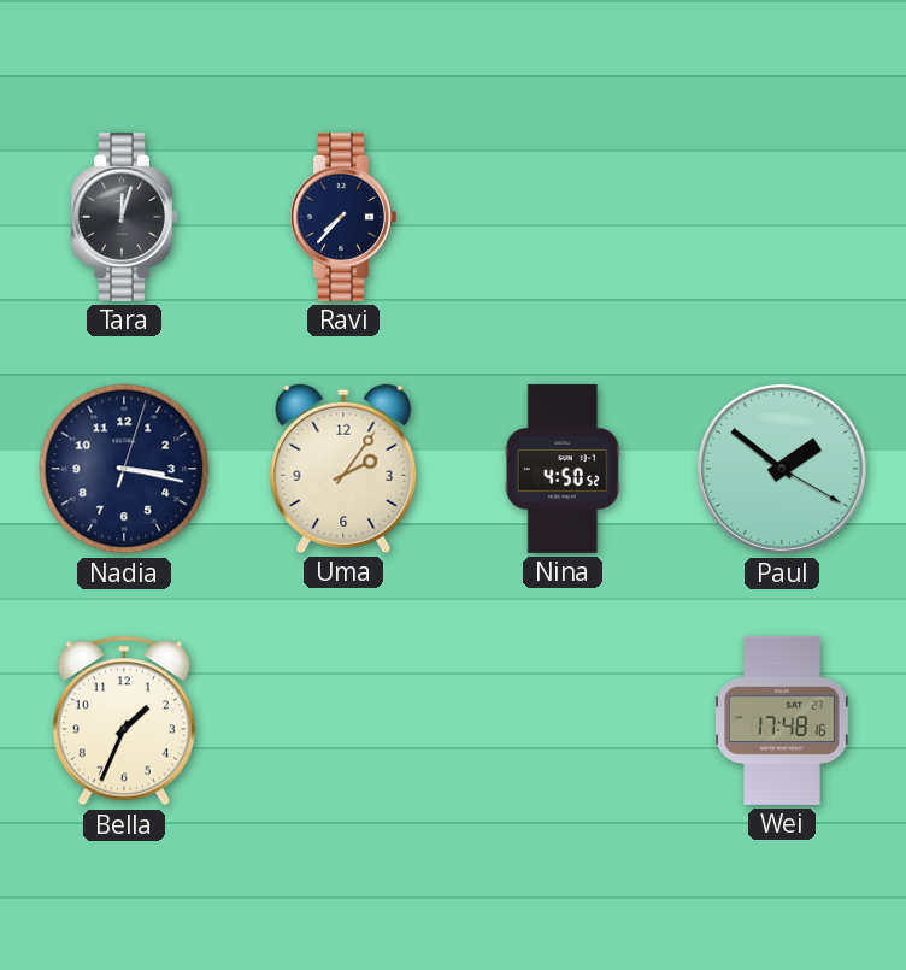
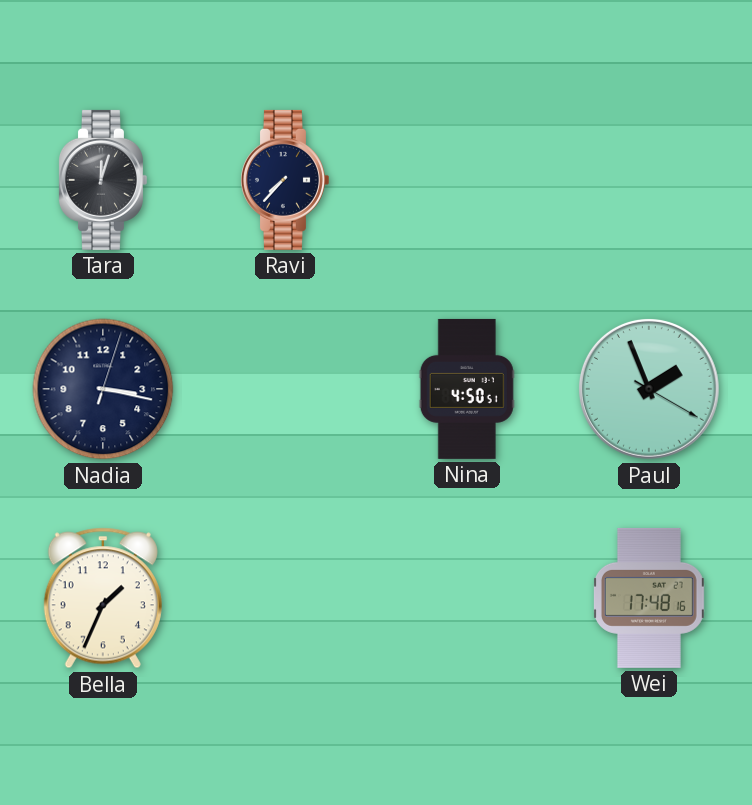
Uma: 2:06 -> none (343, 469)
Nina: 4:50:52 -> 4:50:51 (467, 389)
Paul: 1:51 -> 1:56 (649, 389)
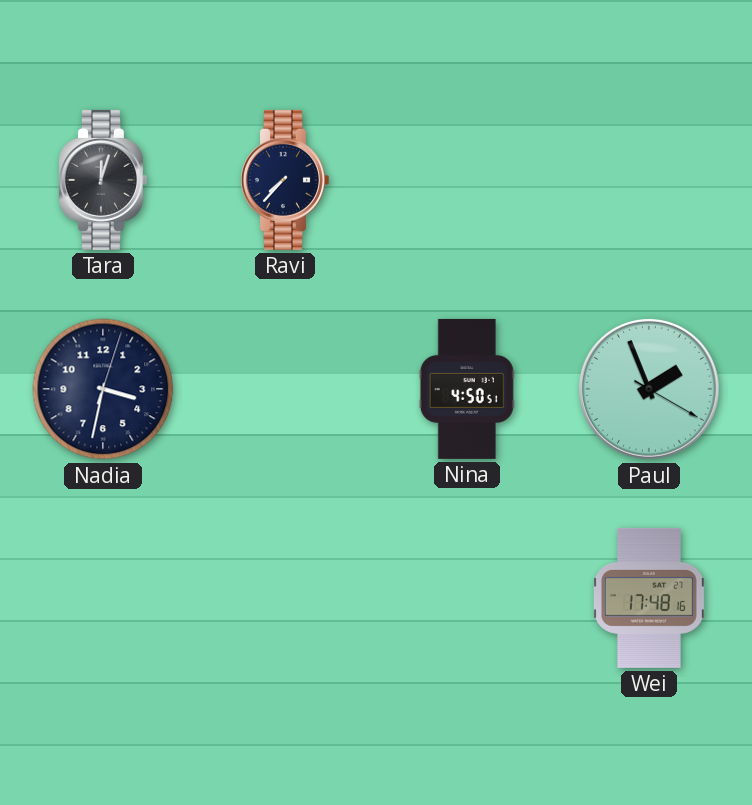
Nadia: 3:17 -> 3:32 (103, 389)
Bella: 1:34 -> none (103, 598)
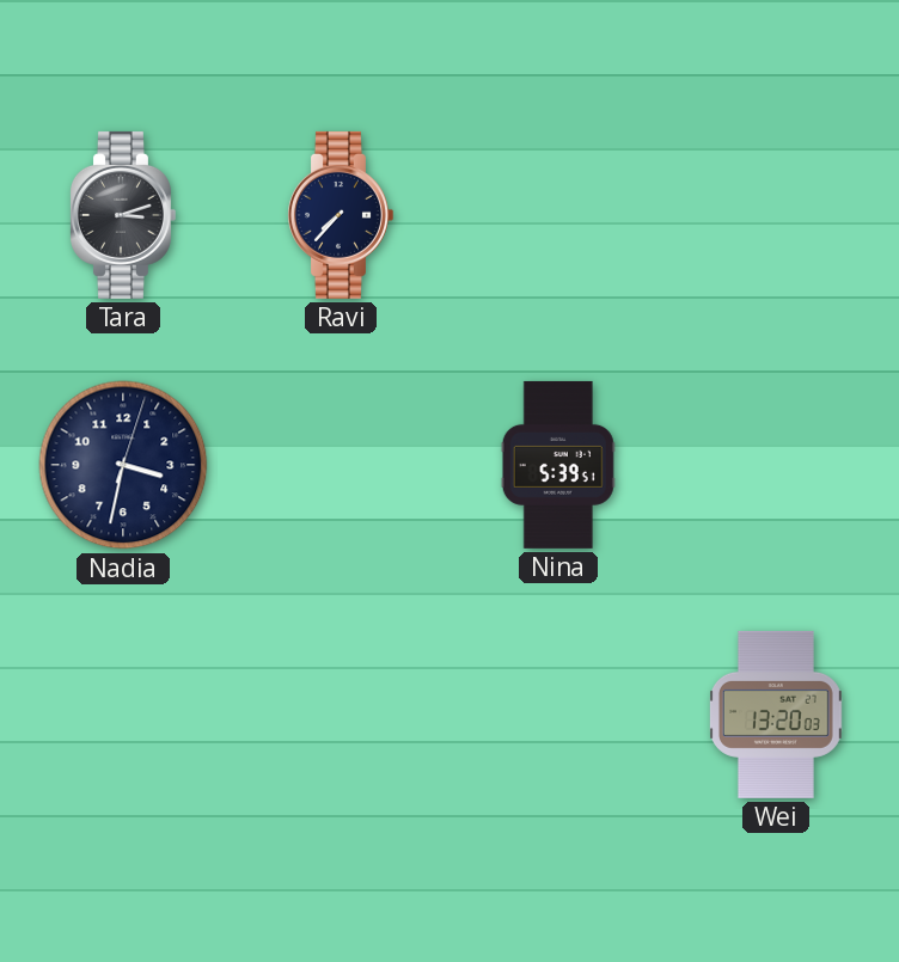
Tara: 12:03 -> 3:12 (122, 215)
Nina: 4:50 -> 5:39 (558, 465)
Paul: 1:56 -> none (649, 389)
Wei: 17:48 -> 13:20 (776, 715)
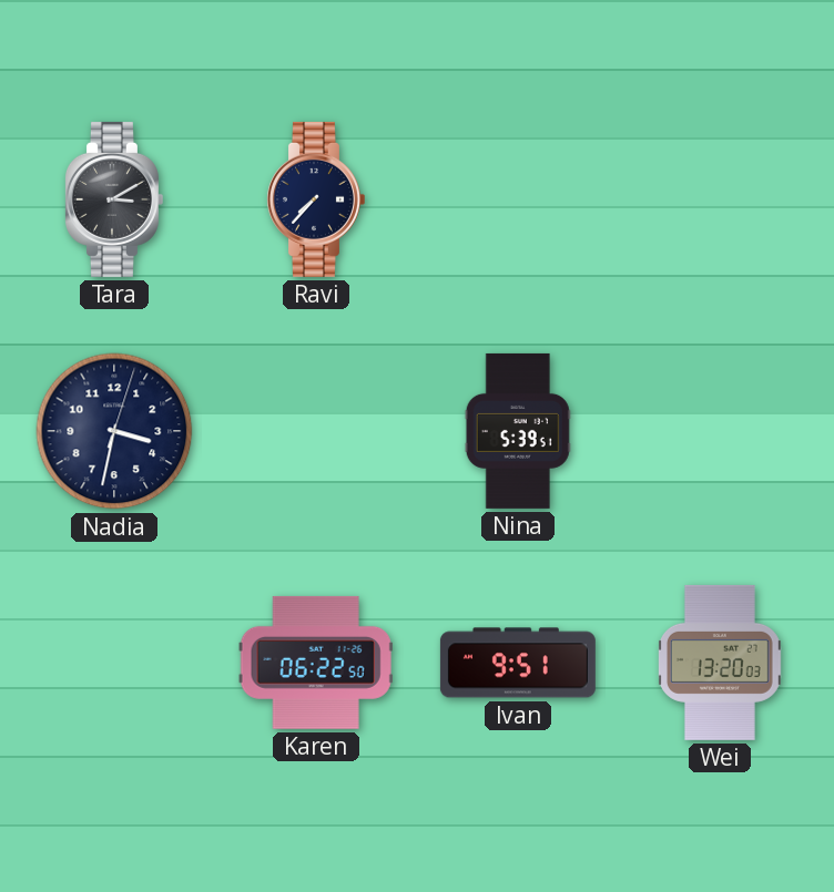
Tara: 3:12 -> 3:10 (113, 199)
Karen: none -> 06:22 (316, 663)
Ivan: none -> 9:51 (518, 663)
